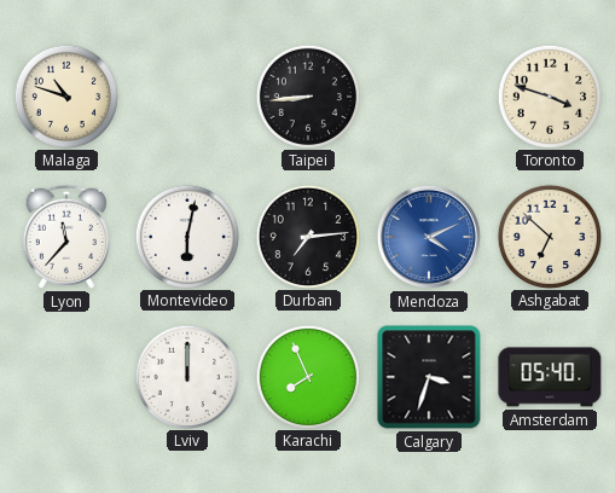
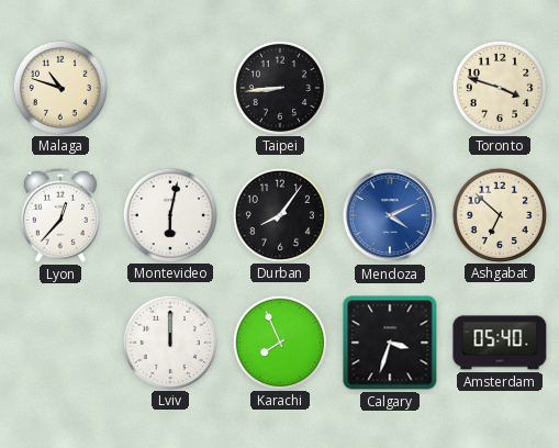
Lyon: 11:37 -> 12:37 (60, 215)
Durban: 7:14 -> 8:06 (279, 214)
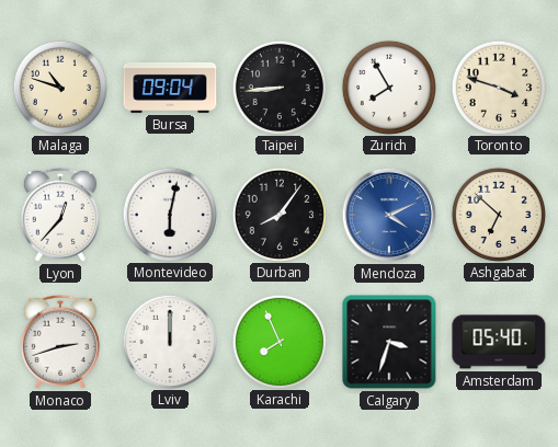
Bursa: none -> 09:04 (170, 88)
Zurich: none -> 7:55 (388, 87)
Monaco: none -> 2:42 (60, 342)
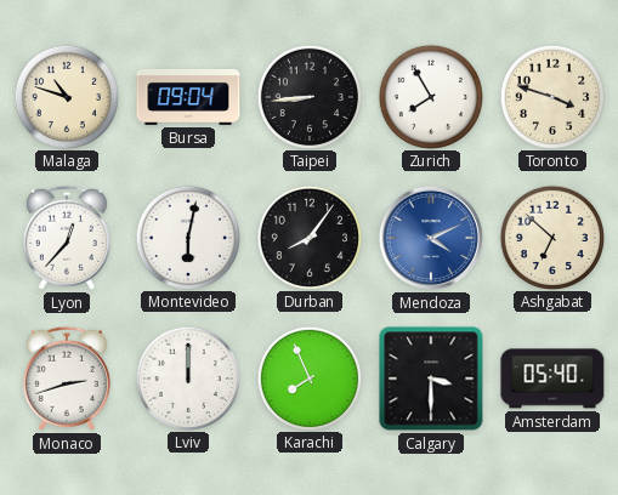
Calgary: 3:33 -> 3:30 (431, 379)
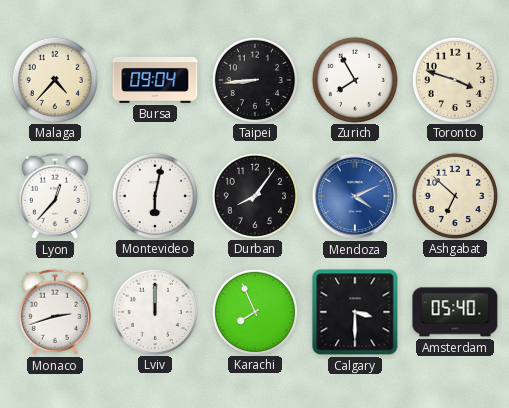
Malaga: 10:48 -> 4:37 (54, 79)
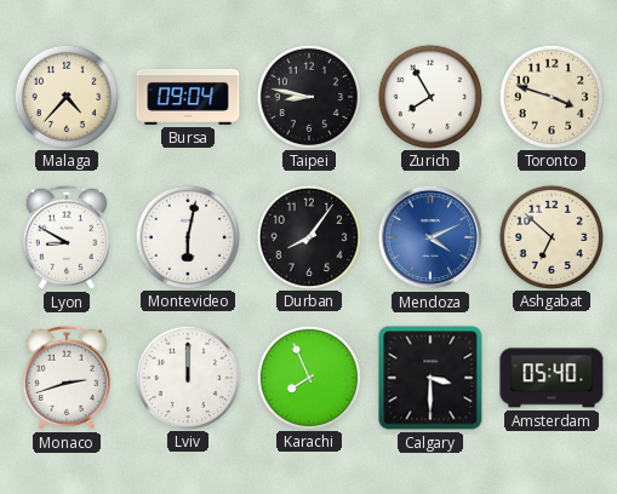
Taipei: 8:44 -> 8:47 (308, 96)
Lyon: 12:37 -> 8:50 (67, 237)
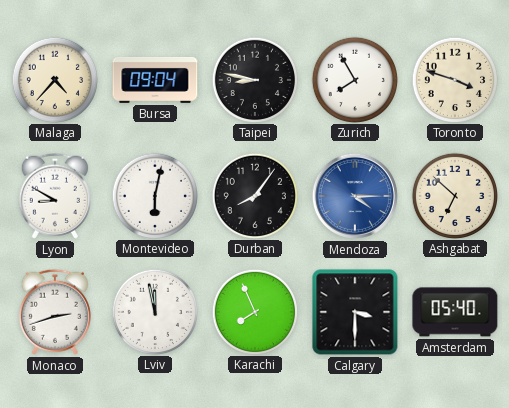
Mendoza: 4:11 -> 4:15 (355, 196)
Lviv: 12:00 -> 11:58 (154, 311)
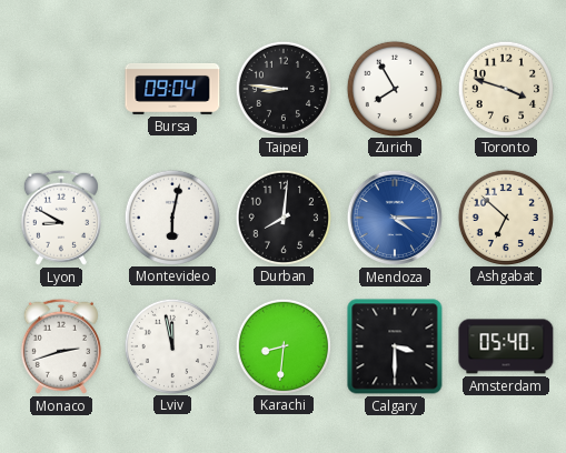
Malaga: 4:37 -> none (54, 79)
Taipei: 8:47 -> 8:46 (282, 88)
Durban: 8:06 -> 8:01 (282, 217)
Karachi: 7:56 -> 8:31 (282, 345)
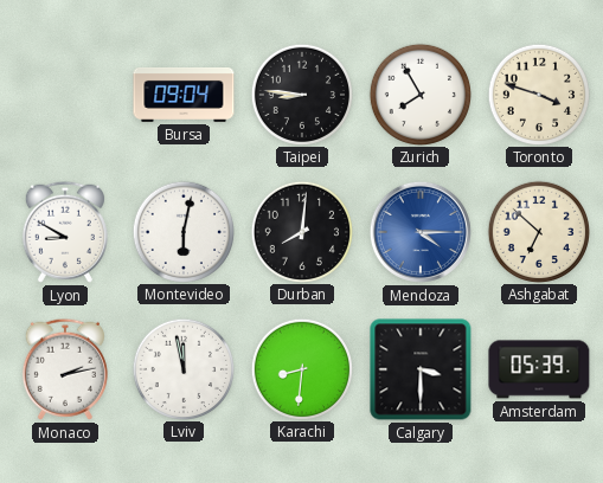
Monaco: 2:42 -> 2:13 (65, 369)
Amsterdam: 05:40 -> 05:39 (539, 369)
